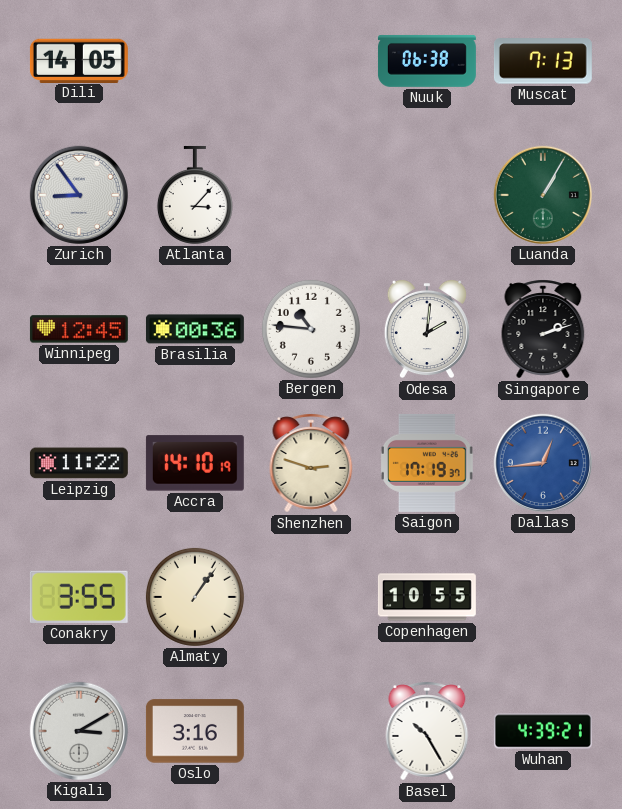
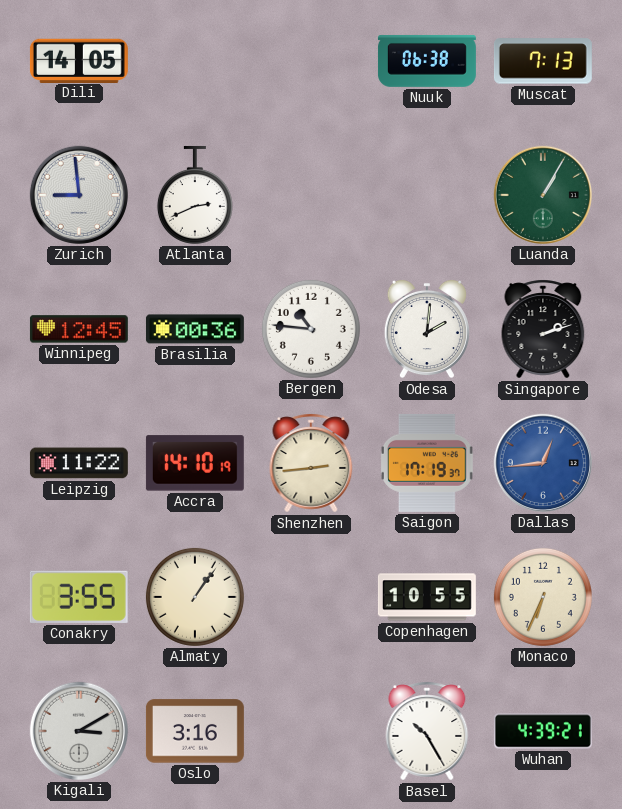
Zurich: 8:54 -> 8:59 (79, 195)
Atlanta: 3:07 -> 2:41 (195, 195)
Shenzhen: 2:48 -> 2:44 (311, 463)
Monaco: none -> 6:34 (543, 597)
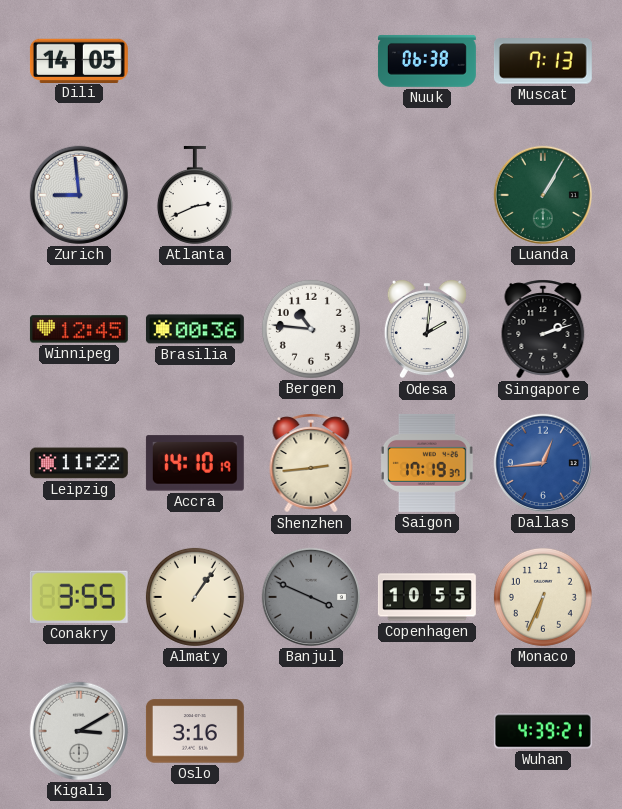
Banjul: none -> 3:49 (311, 597)
Basel: 10:25 -> none (427, 731)
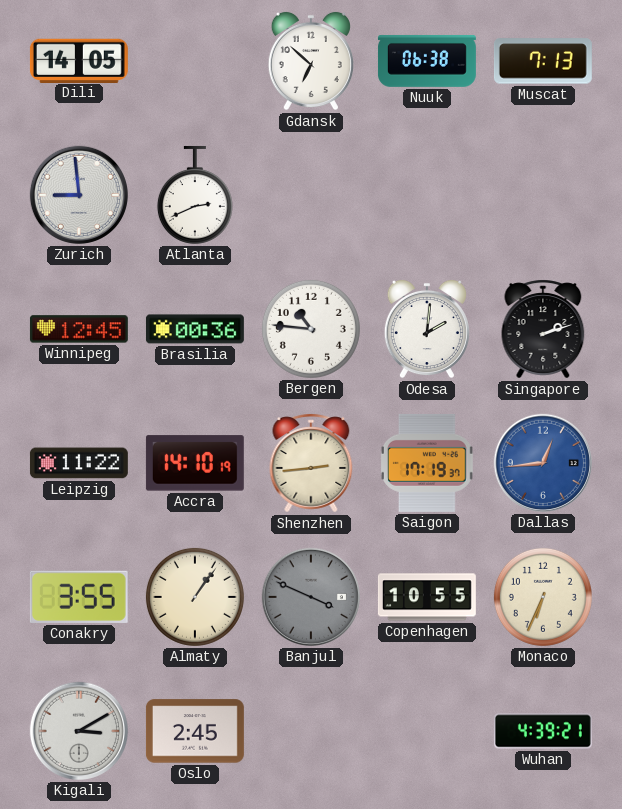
Gdansk: none -> 6:52 (311, 61)
Luanda: 1:05 -> none (543, 195)
Oslo: 3:16 -> 2:45 (195, 731)
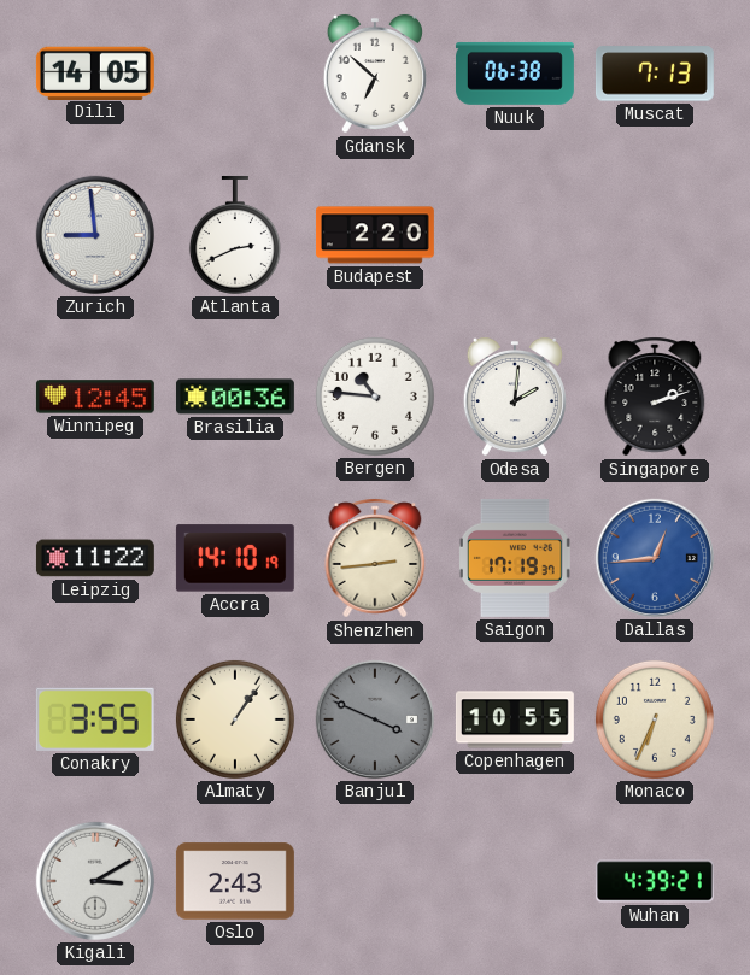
Budapest: none -> 2:20 (375, 235)
Oslo: 2:45 -> 2:43 (235, 881)
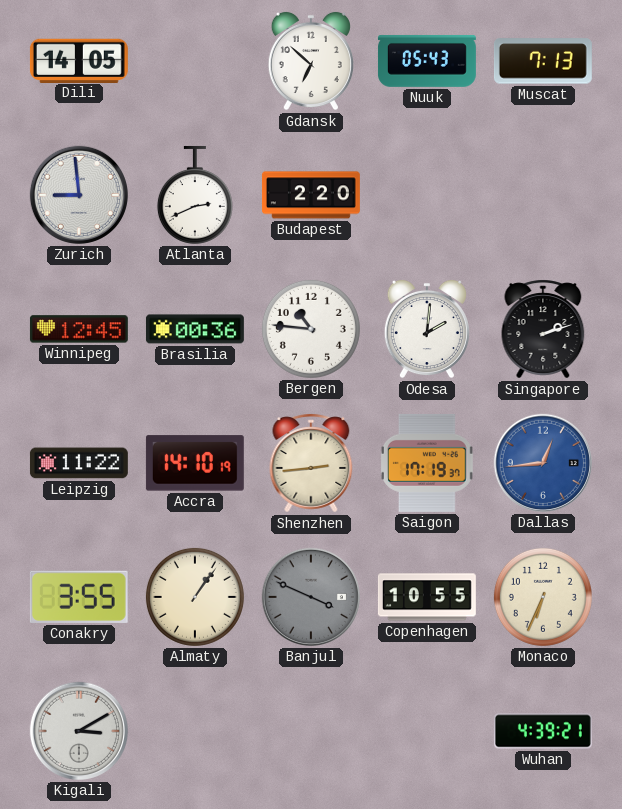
Nuuk: 06:38 -> 05:43 (427, 61)
Oslo: 2:43 -> none (235, 881)
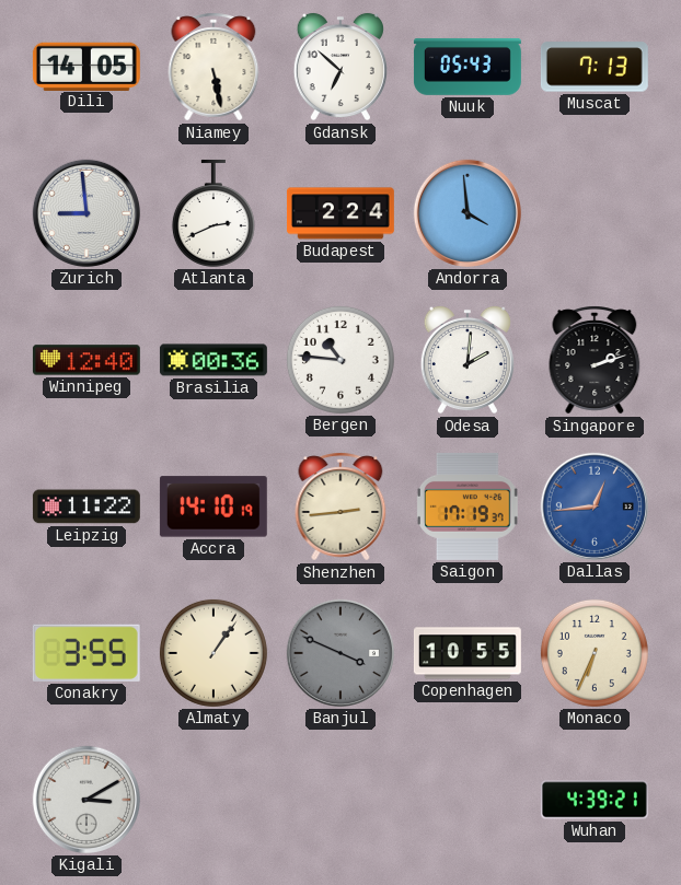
Niamey: none -> 5:28 (213, 67)
Budapest: 2:20 -> 2:24 (340, 213)
Andorra: none -> 3:59 (468, 213)
Winnipeg: 12:45 -> 12:40 (86, 360)
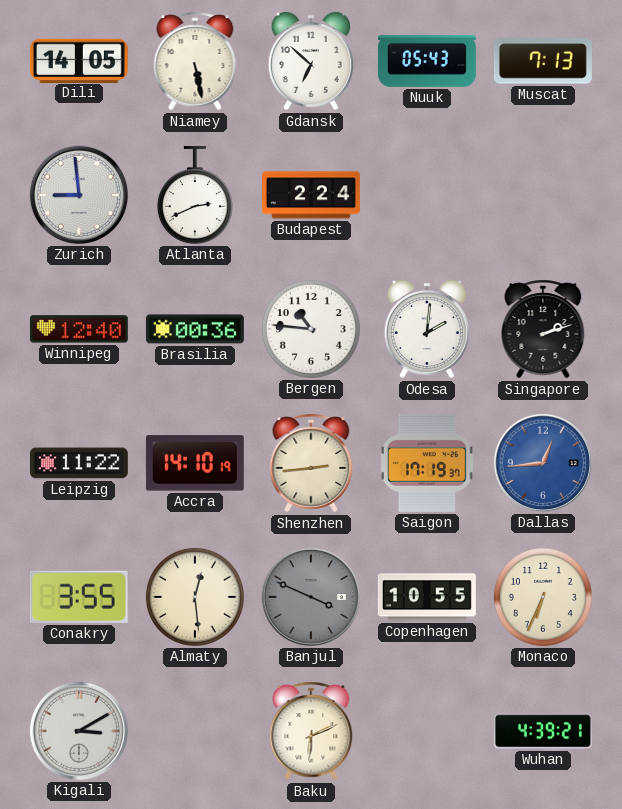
Andorra: 3:59 -> none (468, 213)
Almaty: 1:06 -> 12:29 (195, 597)
Baku: none -> 6:11 (311, 731)
